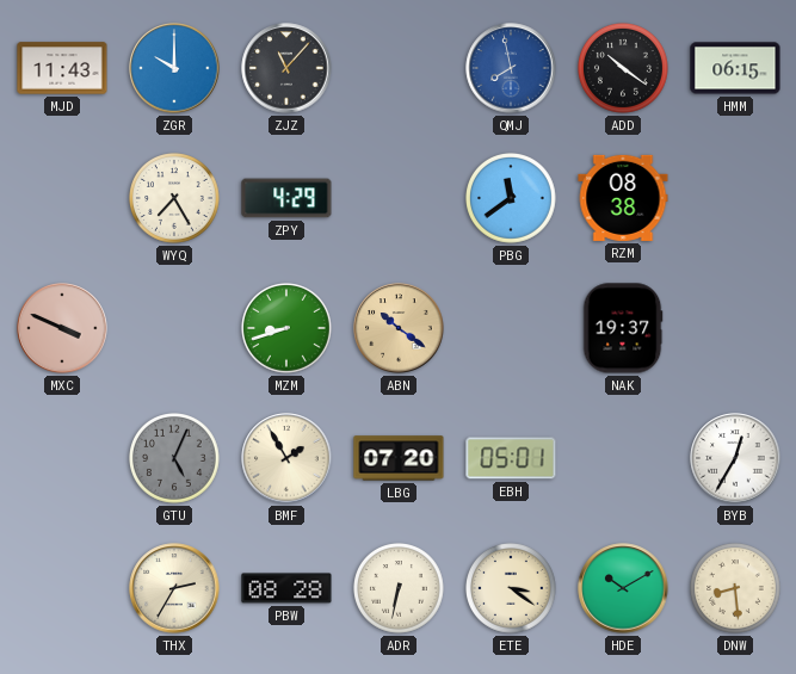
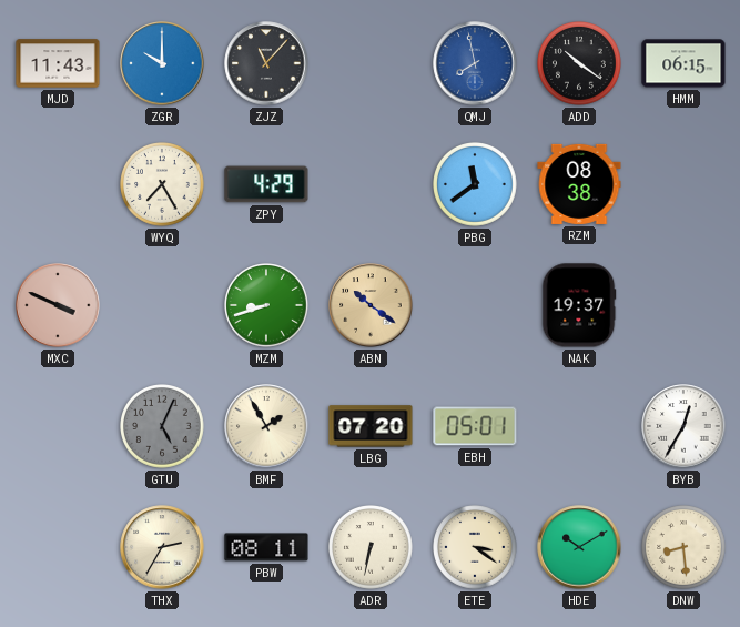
PBW: 08:28 -> 08:11 (266, 547)
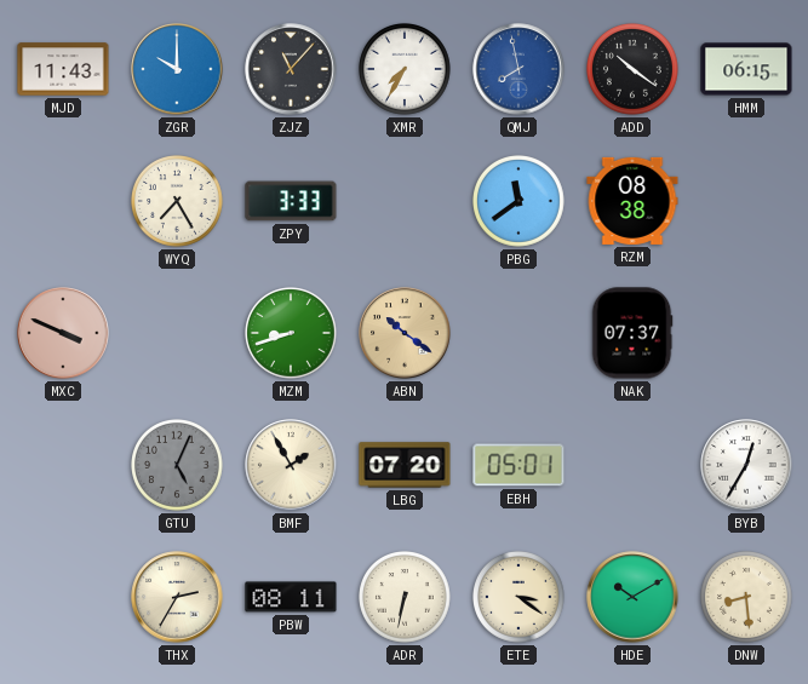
XMR: none -> 7:35 (406, 70)
ZPY: 4:29 -> 3:33 (291, 201)
NAK: 19:37 -> 07:37 (632, 333)
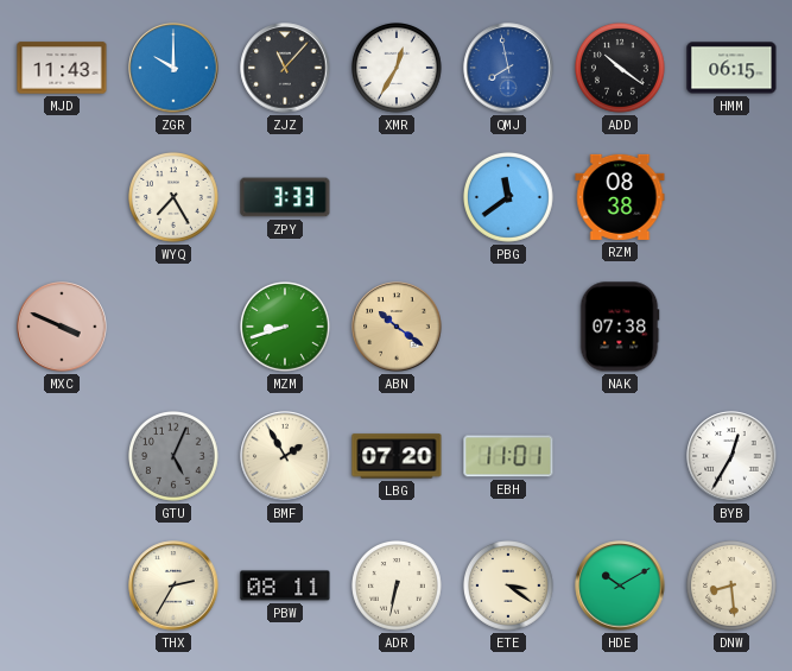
XMR: 7:35 -> 12:35 (398, 69)
NAK: 07:37 -> 07:38 (620, 327)
EBH: 05:01 -> 11:01 (508, 456)
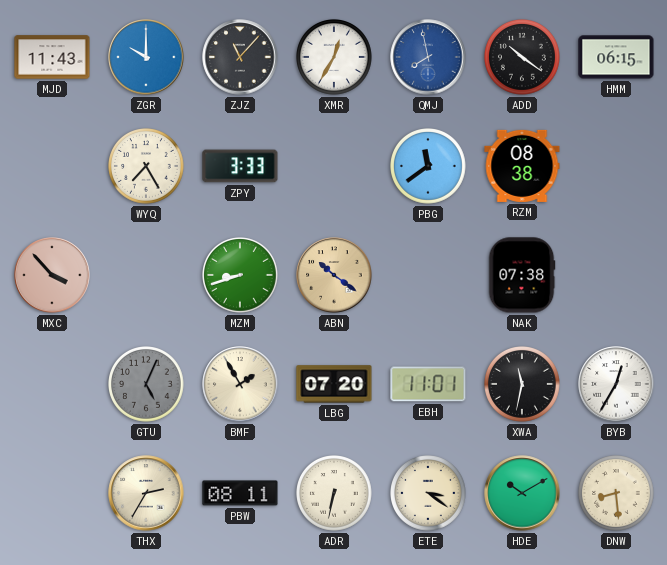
MXC: 3:49 -> 3:53 (52, 275)
XWA: none -> 11:32 (523, 385)
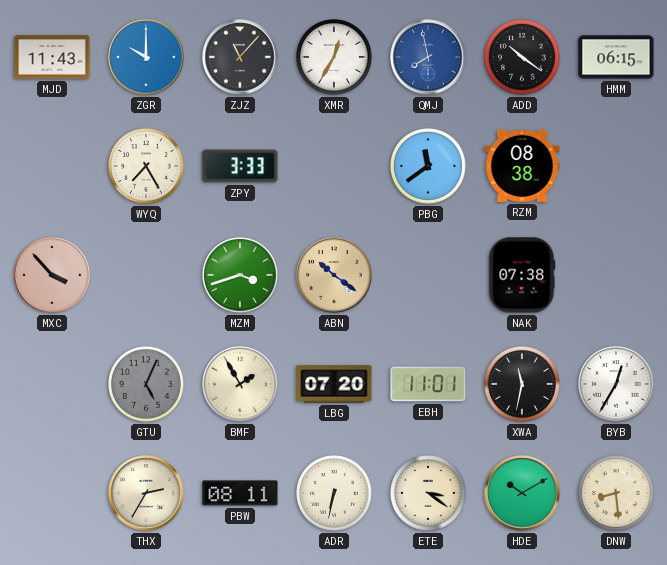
MZM: 8:42 -> 3:42 (241, 276)
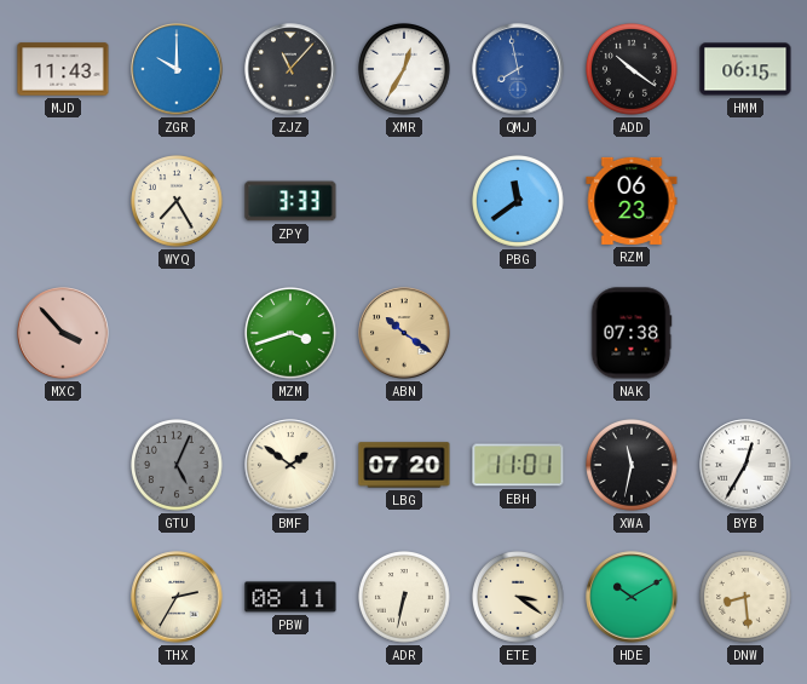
RZM: 08:38 -> 06:23 (632, 201)
BMF: 1:55 -> 1:51 (290, 465)
